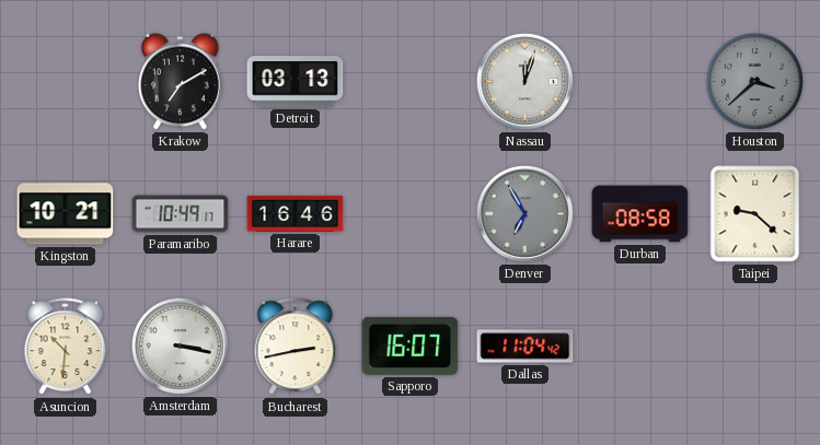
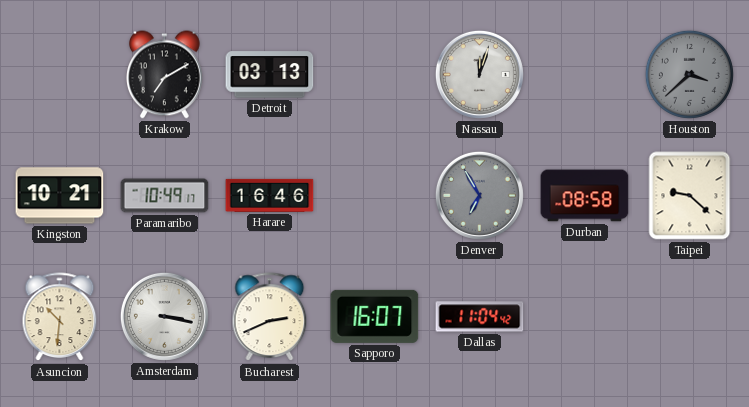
Bucharest: 2:43 -> 2:41 (270, 317)
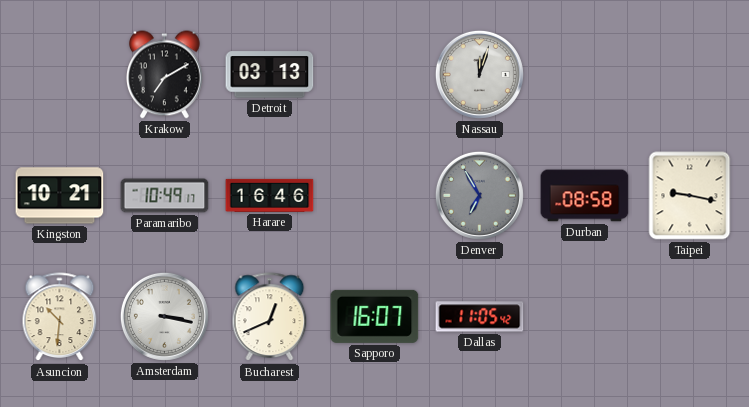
Houston: 3:38 -> none (689, 74)
Taipei: 9:22 -> 9:17 (690, 196)
Bucharest: 2:41 -> 12:41 (270, 317)
Dallas: 11:04 -> 11:05 (480, 317)
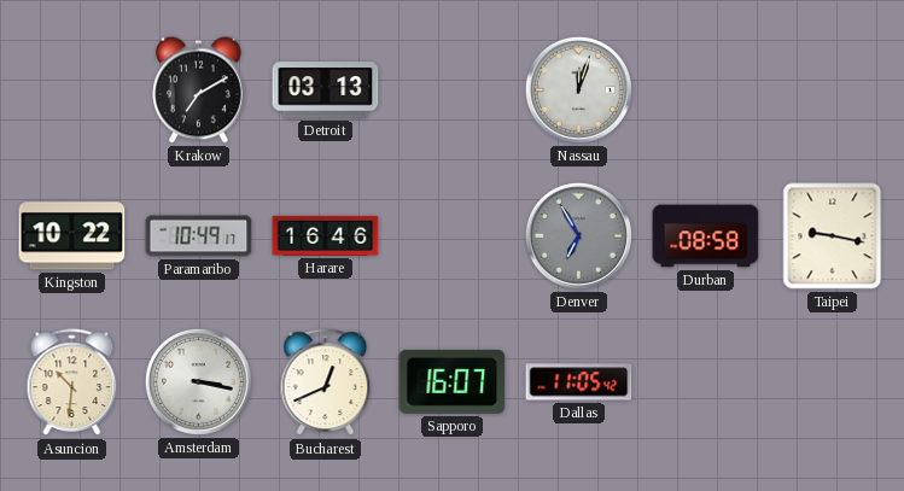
Kingston: 10:21 -> 10:22 (72, 236)
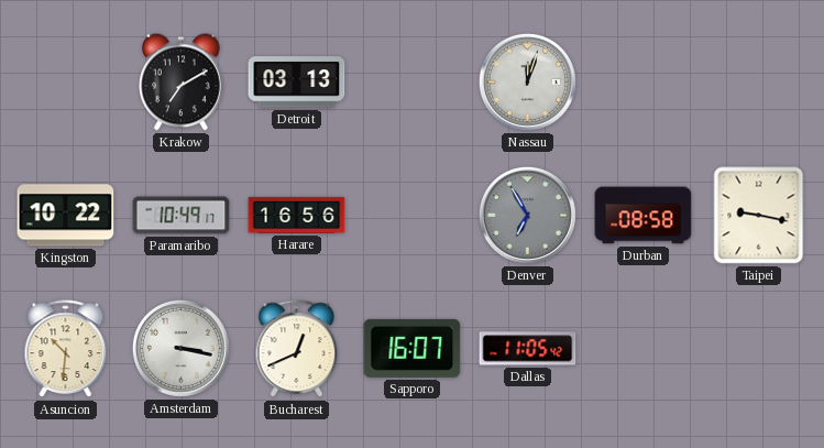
Harare: 16:46 -> 16:56 (297, 215)
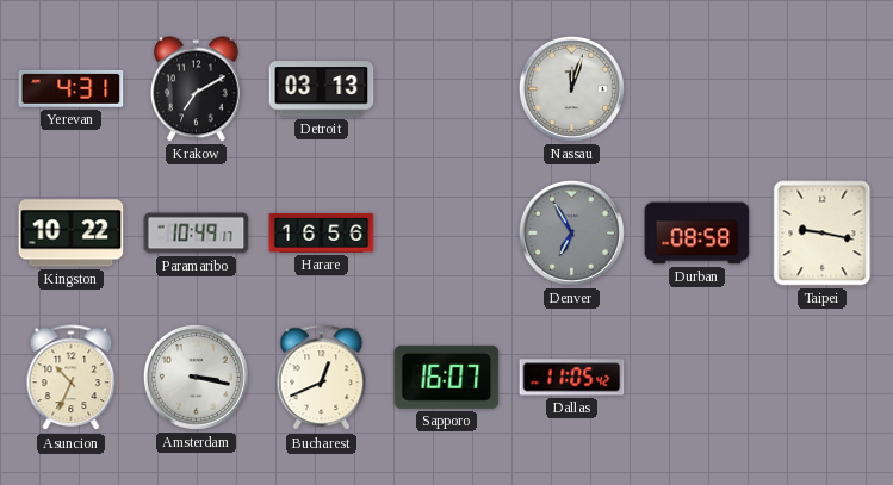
Yerevan: none -> 4:31 (72, 88)
Asuncion: 10:31 -> 10:34 (72, 378)
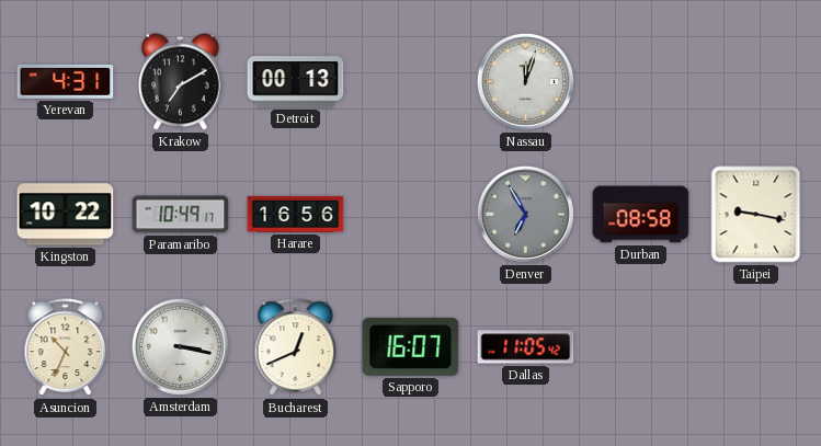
Detroit: 03:13 -> 00:13 (296, 82)
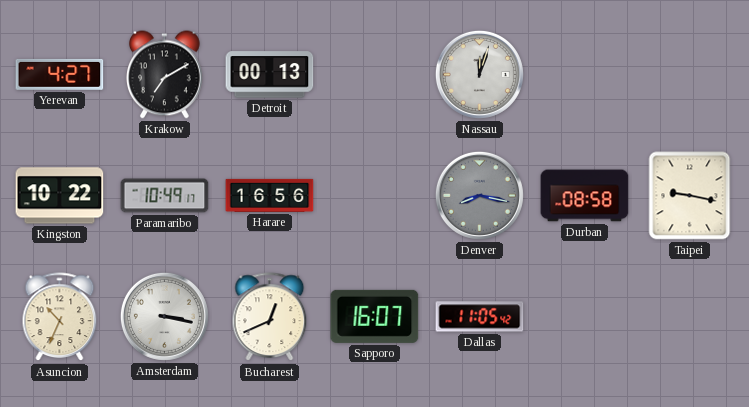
Yerevan: 4:31 -> 4:27 (60, 74)
Denver: 6:55 -> 8:17 (479, 195)
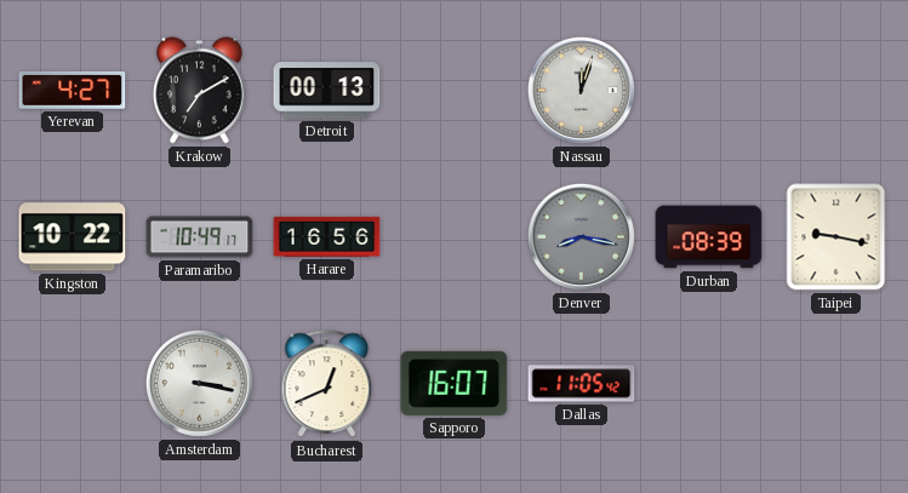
Durban: 08:58 -> 08:39 (709, 237)
Asuncion: 10:34 -> none (60, 317)
